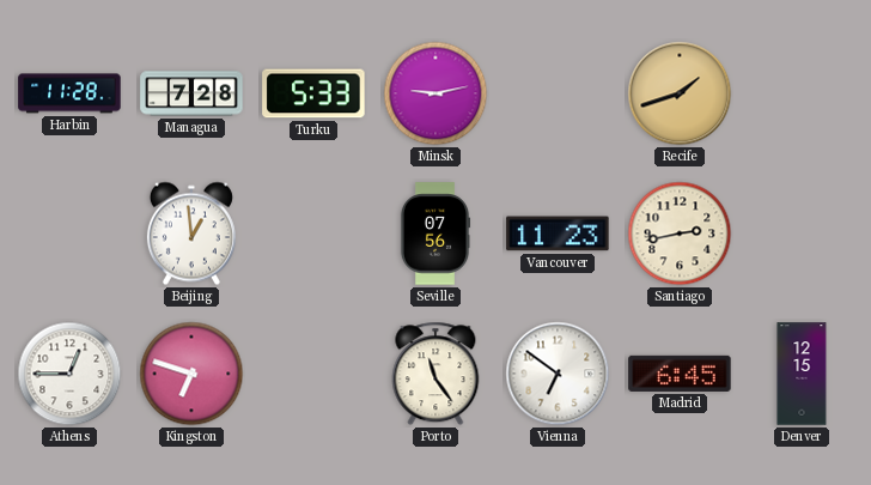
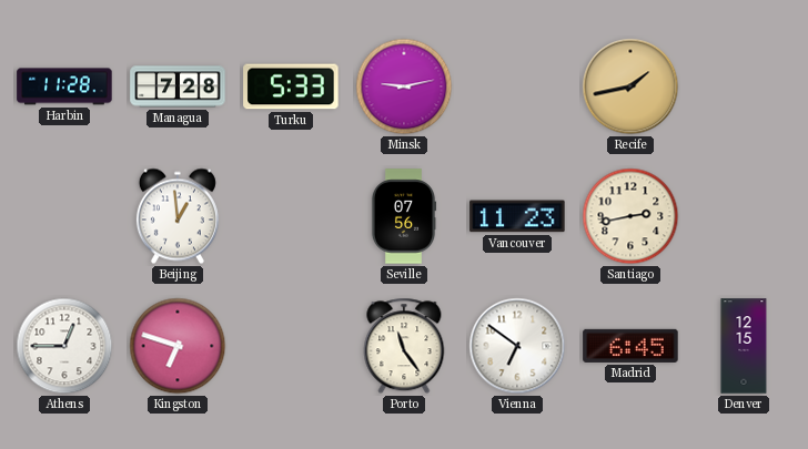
Recife: 1:42 -> 1:43 (630, 86)
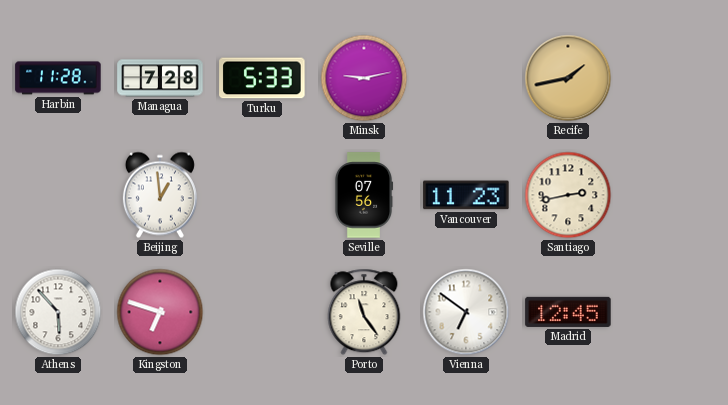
Athens: 12:45 -> 5:53 (58, 312)
Madrid: 6:45 -> 12:45 (568, 312)
Denver: 12:15 -> none (744, 346)
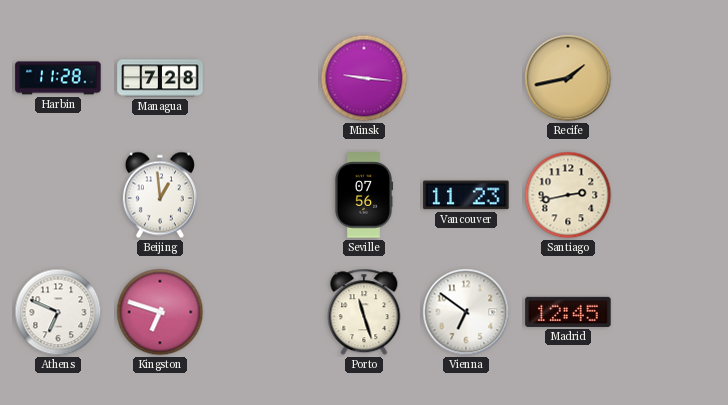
Turku: 5:33 -> none (262, 78)
Minsk: 9:13 -> 9:16 (364, 78)
Athens: 5:53 -> 6:49 (58, 312)
Porto: 11:24 -> 11:27 (364, 312)
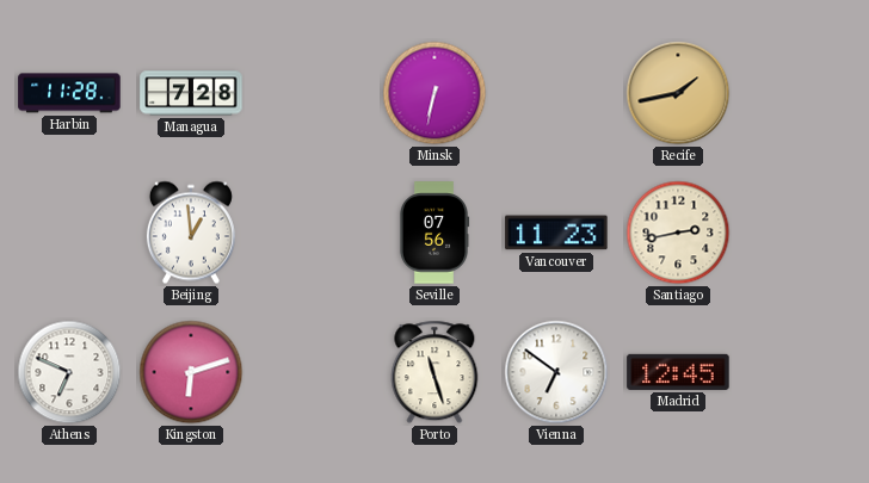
Minsk: 9:16 -> 6:32 (434, 93)
Kingston: 6:48 -> 6:12 (191, 372)
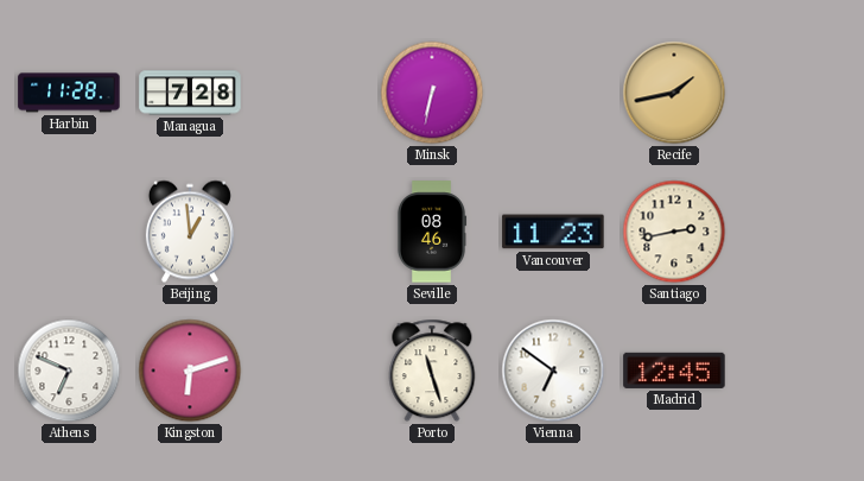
Seville: 07:56 -> 08:46 (432, 232)
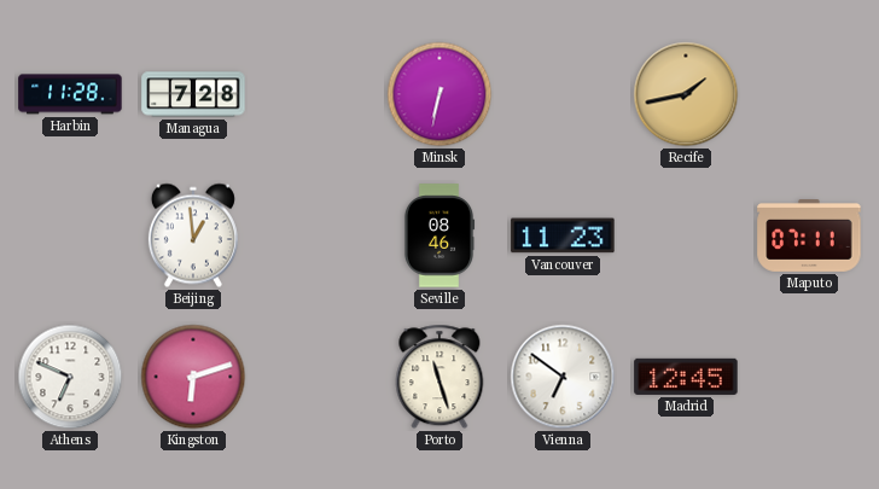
Santiago: 2:43 -> none (674, 232)
Maputo: none -> 07:11 (809, 237)
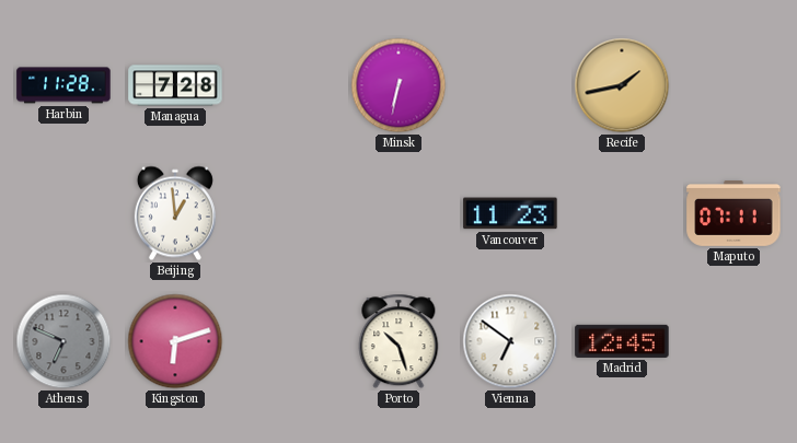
Seville: 08:46 -> none (439, 235)
Athens dial: white -> grey (63, 341)
Porto: 11:27 -> 10:27 (399, 341)
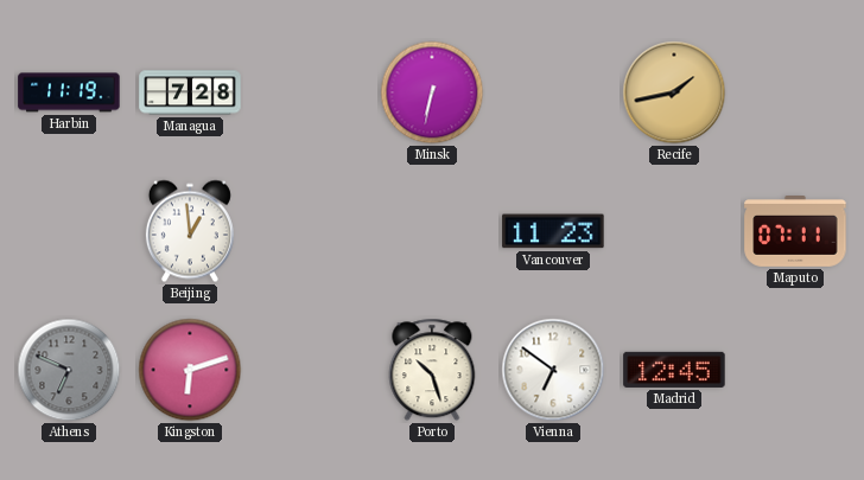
Harbin: 11:28 -> 11:19 (69, 92)
